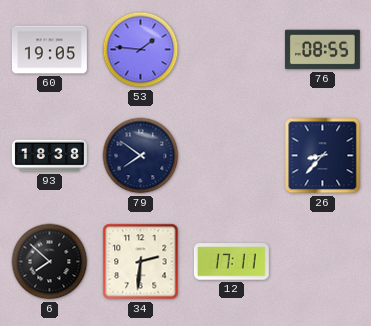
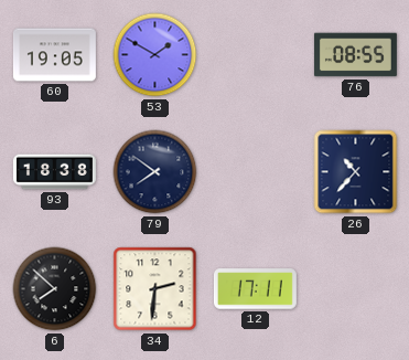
53: 1:46 -> 1:50 (155, 55)
26: 8:37 -> 10:37 (356, 172)
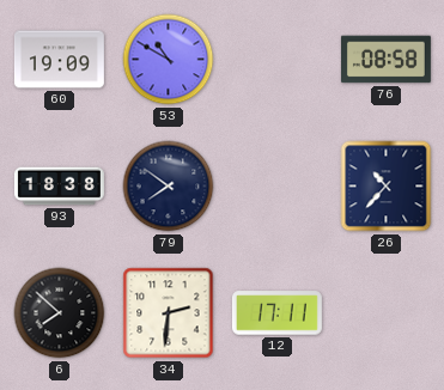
60: 19:05 -> 19:09 (59, 60)
53: 1:50 -> 10:50 (169, 60)
76: 08:55 -> 08:58 (385, 60)
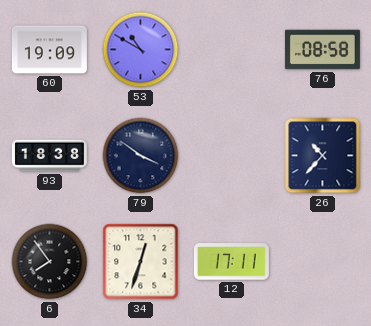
79: 7:51 -> 3:51 (141, 156)
6: 7:52 -> 7:54 (50, 262)
34: 2:31 -> 12:33 (141, 262)
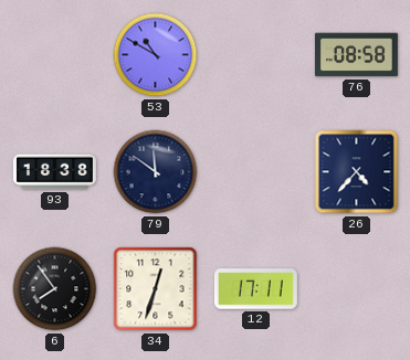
60: 19:09 -> none (49, 50)
79: 3:51 -> 11:51 (156, 172)
26: 10:37 -> 4:37 (357, 172)
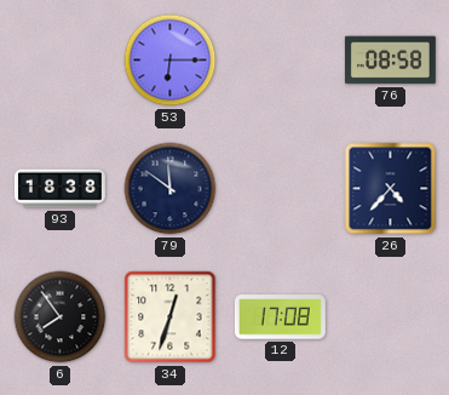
53: 10:50 -> 6:15 (171, 61)
12: 17:11 -> 17:08 (280, 317)
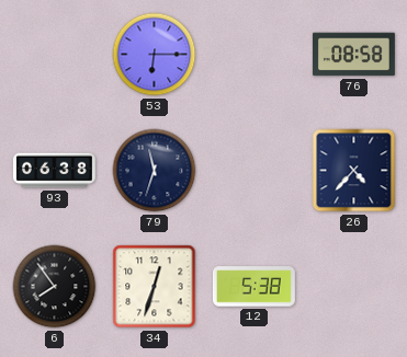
93: 18:38 -> 06:38 (54, 171)
79: 11:51 -> 11:33 (155, 171)
12: 17:08 -> 5:38 (253, 287)
